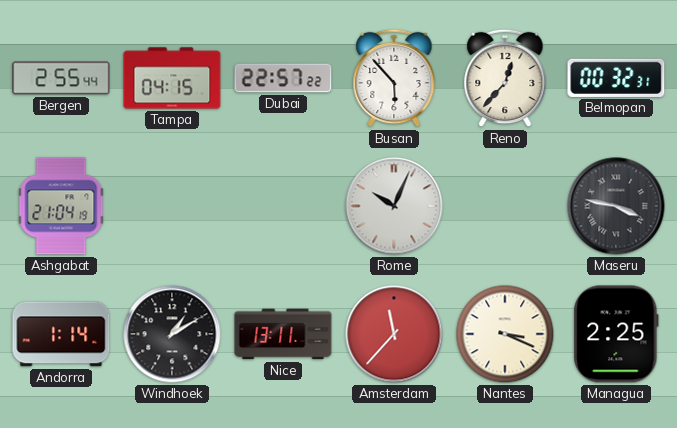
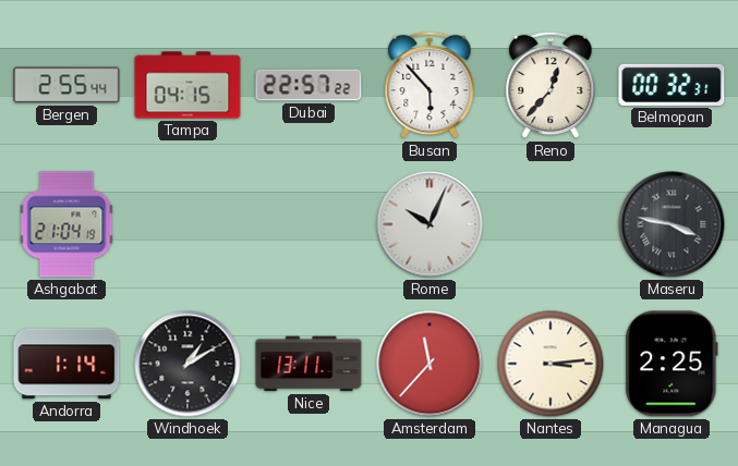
Nantes: 3:19 -> 3:14 (551, 364)
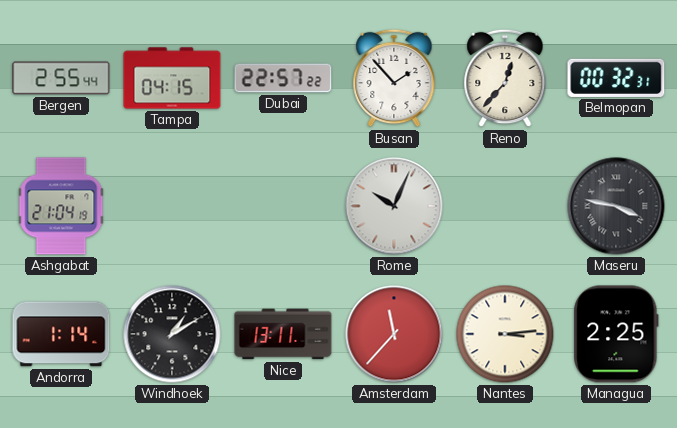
Busan: 5:53 -> 1:53 (394, 78)
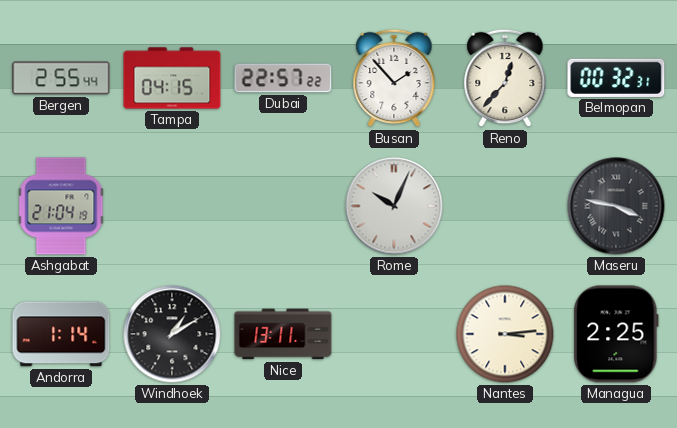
Amsterdam: 11:37 -> none (394, 334)
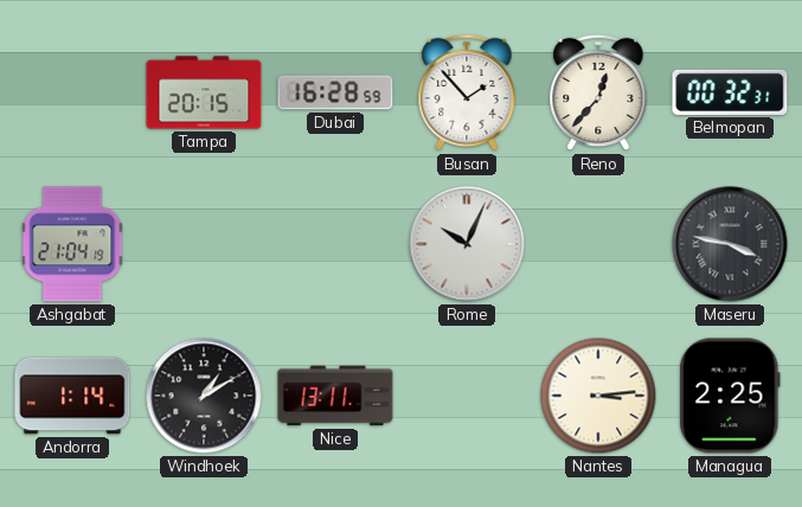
Bergen: 2:55 -> none (61, 78)
Tampa: 04:15 -> 20:15 (204, 92)
Dubai: 22:57 -> 16:28 (335, 92)
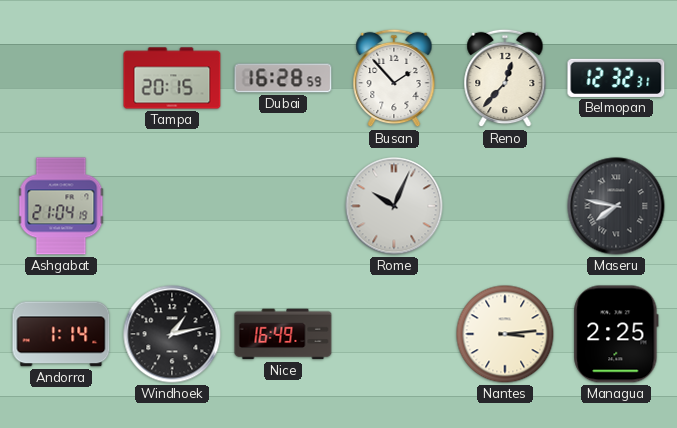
Belmopan: 00:32 -> 12:32 (616, 78)
Maseru: 3:47 -> 7:47 (616, 206)
Windhoek: 1:10 -> 1:13 (172, 334)
Nice: 13:11 -> 16:49 (283, 334)
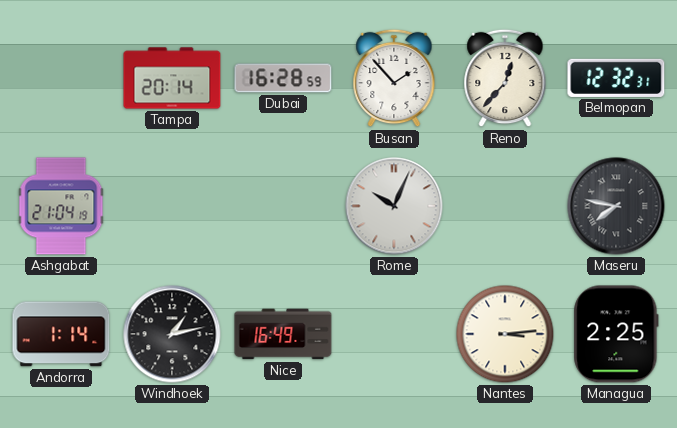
Tampa: 20:15 -> 20:14 (172, 78)
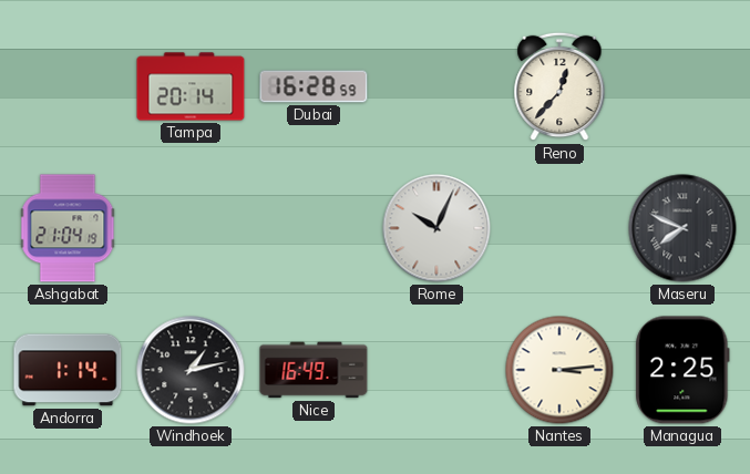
Busan: 1:53 -> none (394, 78)
Belmopan: 12:32 -> none (616, 78)
Maseru: 7:47 -> 7:49 (682, 228)
